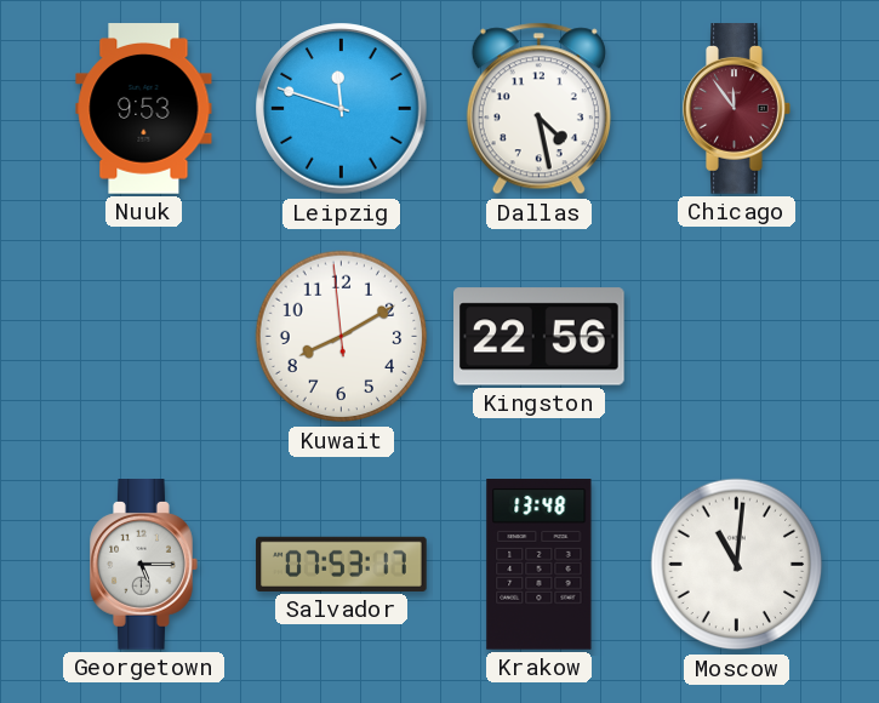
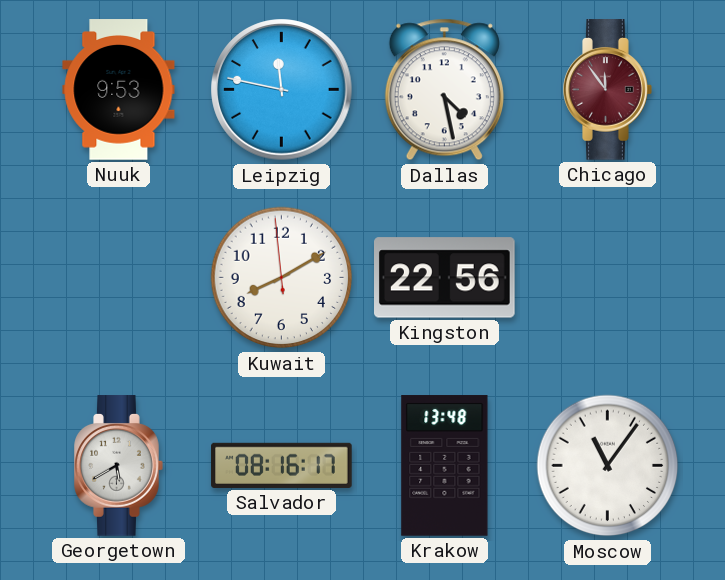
Leipzig: 11:48 -> 11:47 (282, 90)
Georgetown: 5:15 -> 5:40 (119, 466)
Salvador: 07:53 -> 08:16 (282, 465)
Moscow: 11:01 -> 11:06 (608, 466)
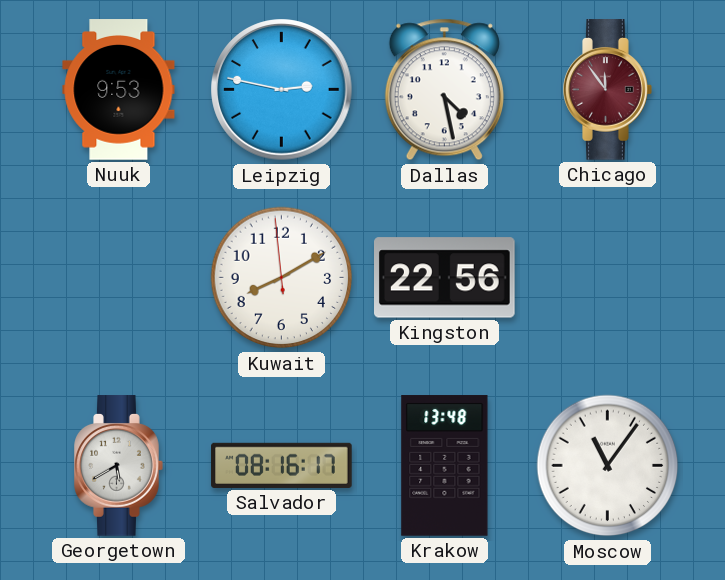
Leipzig: 11:47 -> 2:47 (282, 90)
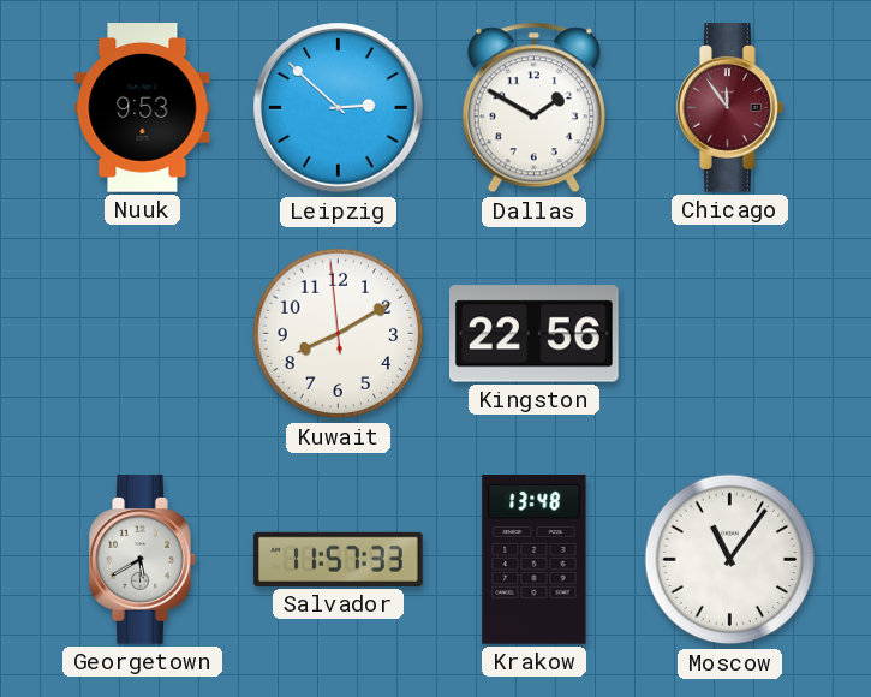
Leipzig: 2:47 -> 2:52 (339, 108)
Dallas: 4:28 -> 1:50 (533, 108)
Salvador: 08:16 -> 11:57 (339, 559)
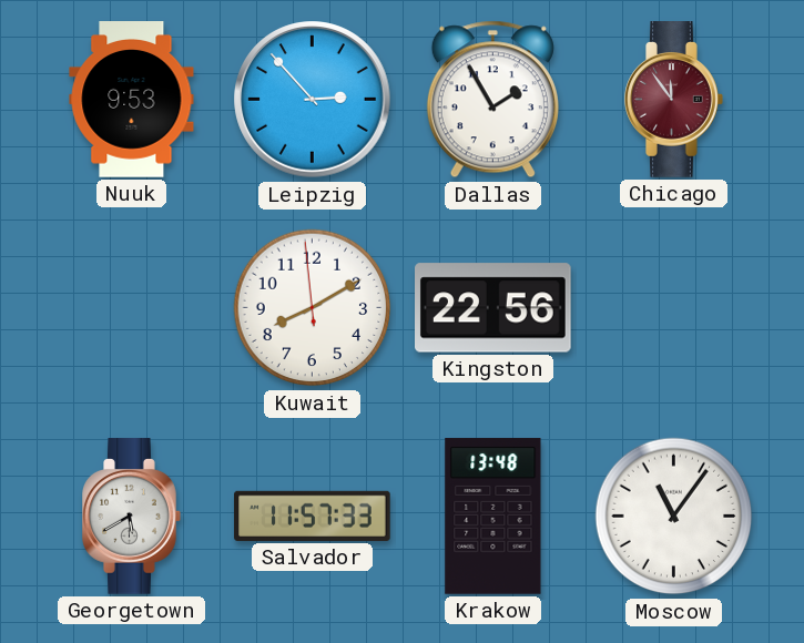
Leipzig: 2:52 -> 2:53 (313, 100)
Dallas: 1:50 -> 1:55 (492, 100)
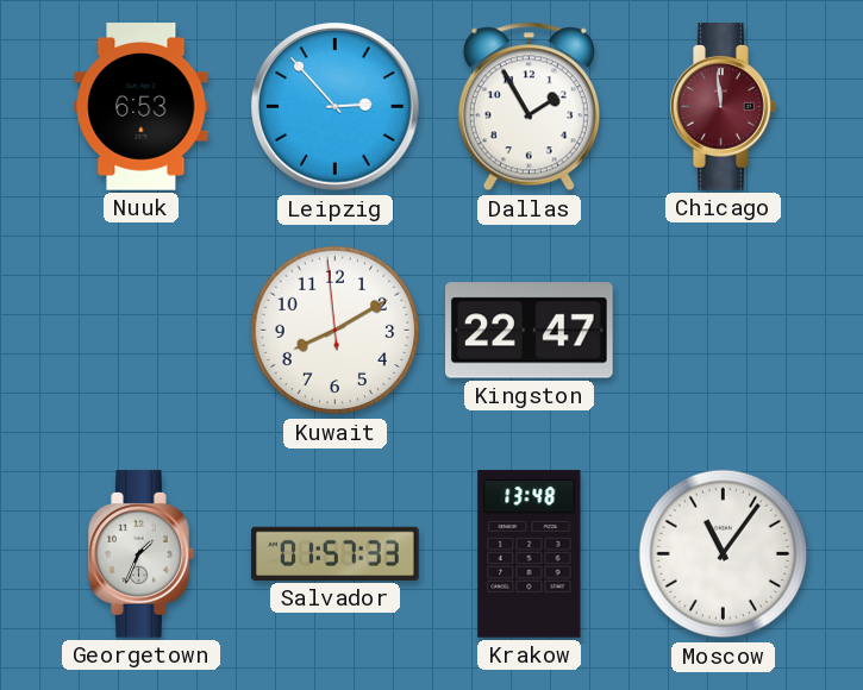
Nuuk: 9:53 -> 6:53 (142, 107)
Chicago: 11:54 -> 11:59 (724, 107)
Kingston: 22:56 -> 22:47 (530, 331)
Georgetown: 5:40 -> 1:34 (142, 554)
Salvador: 11:57 -> 01:57 (336, 553)
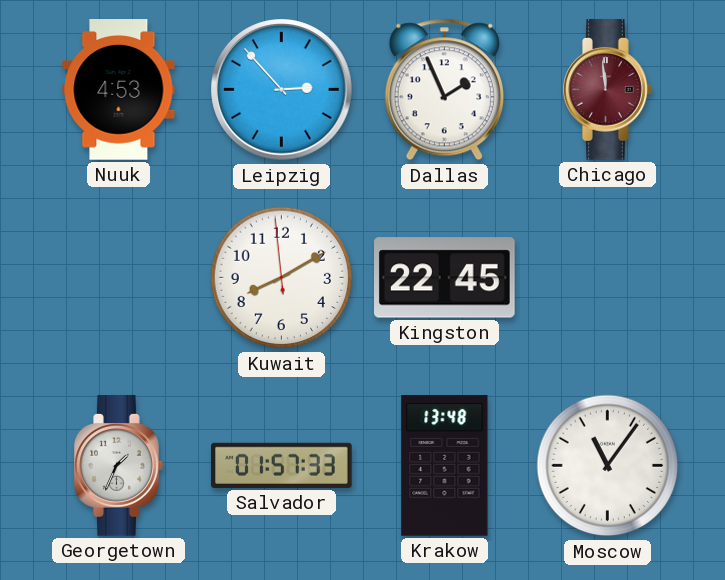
Nuuk: 6:53 -> 4:53 (119, 90)
Dallas: 1:55 -> 1:56 (444, 90)
Kingston: 22:47 -> 22:45 (445, 278)
